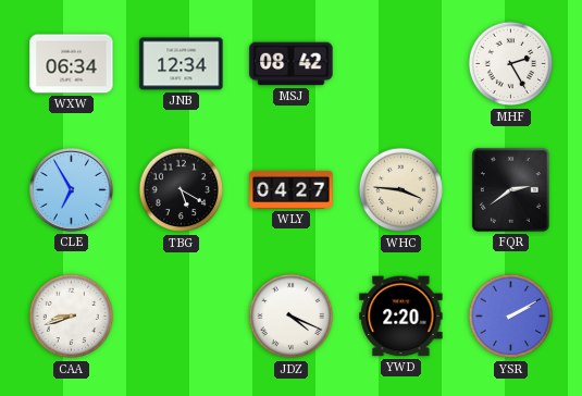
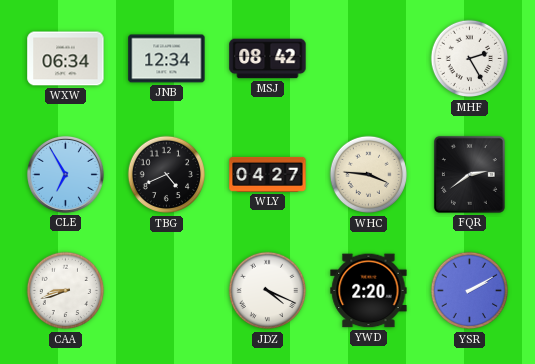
TBG: 5:20 -> 4:41 (167, 175)
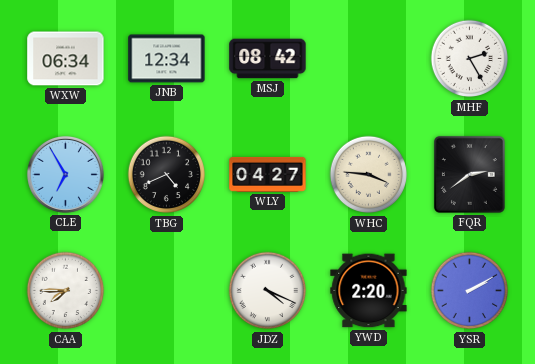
CAA: 8:42 -> 7:45 (66, 291)
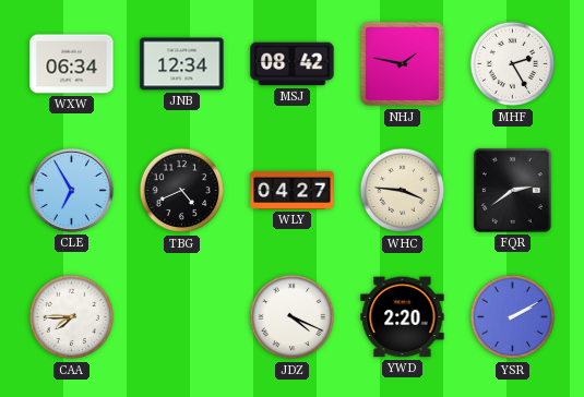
NHJ: none -> 1:47 (403, 64)
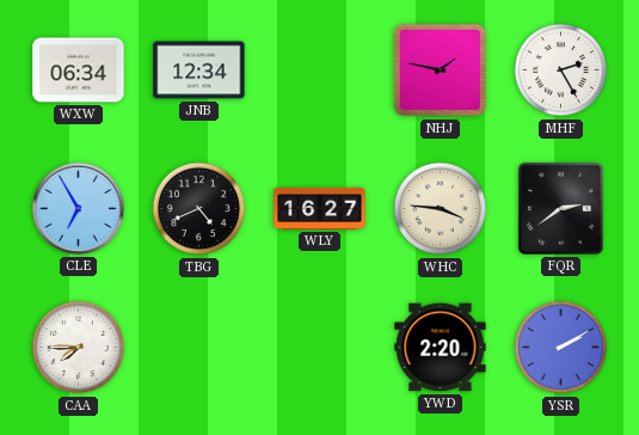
MSJ: 08:42 -> none (293, 64)
WLY: 04:27 -> 16:27 (320, 208)
JDZ: 4:19 -> none (293, 317)
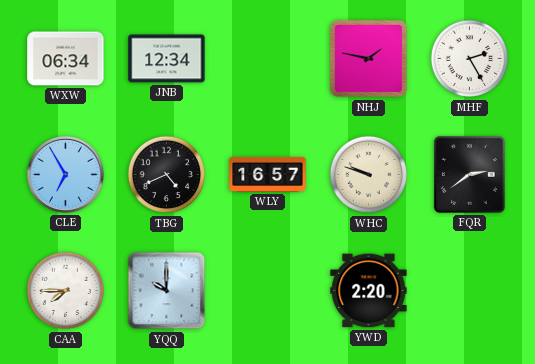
WLY: 16:27 -> 16:57 (268, 174)
WHC: 3:46 -> 9:48 (369, 175)
YQQ: none -> 10:00 (167, 291)
YSR: 2:10 -> none (561, 348)
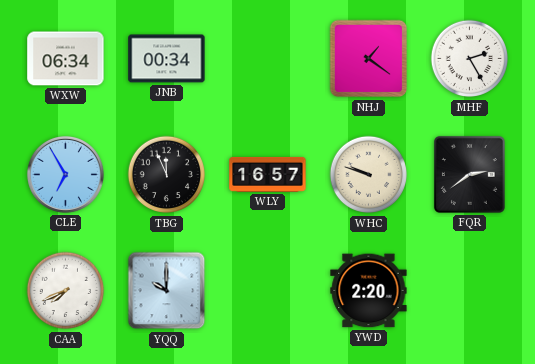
JNB: 12:34 -> 00:34 (167, 59)
NHJ: 1:47 -> 1:21 (369, 59)
TBG: 4:41 -> 11:56 (167, 175)
CAA: 7:45 -> 7:41 (66, 291)
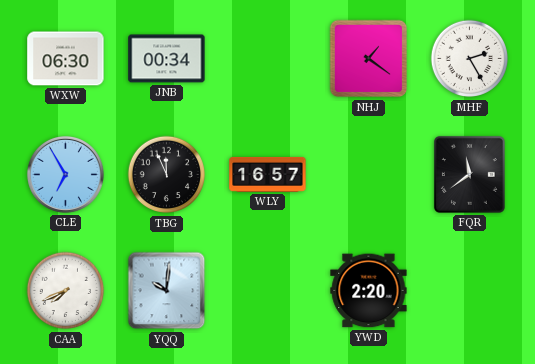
WXW: 06:34 -> 06:30 (66, 59)
WHC: 9:48 -> none (369, 175)
FQR: 2:39 -> 11:39 (469, 174)
YQQ: 10:00 -> 10:01 (167, 291)
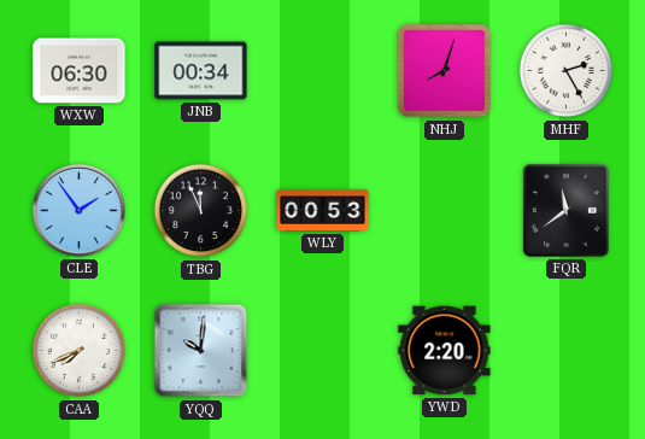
NHJ: 1:21 -> 8:03 (445, 71)
CLE: 6:55 -> 1:54 (78, 210)
WLY: 16:57 -> 00:53 (323, 210)
